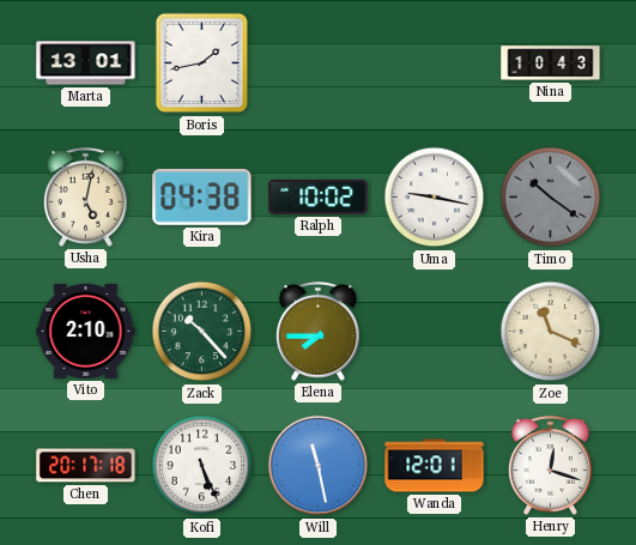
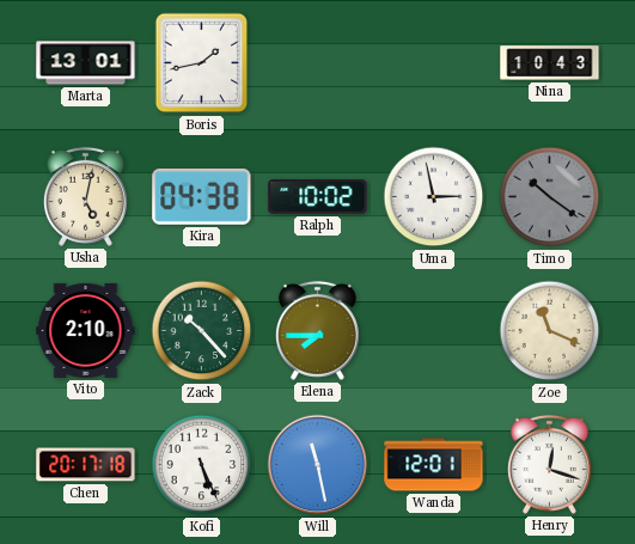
Uma: 9:17 -> 2:58 (434, 197)
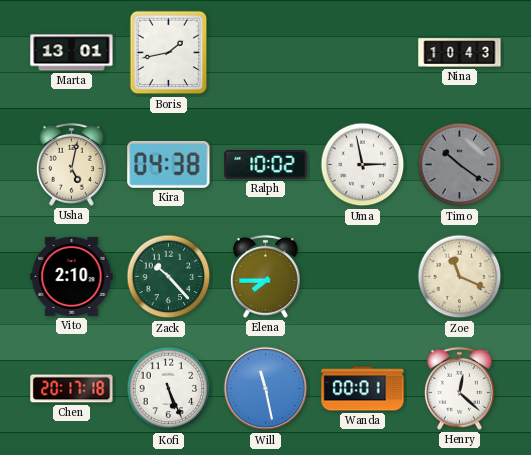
Wanda: 12:01 -> 00:01 (363, 389)
Henry: 12:18 -> 12:22 (459, 388)
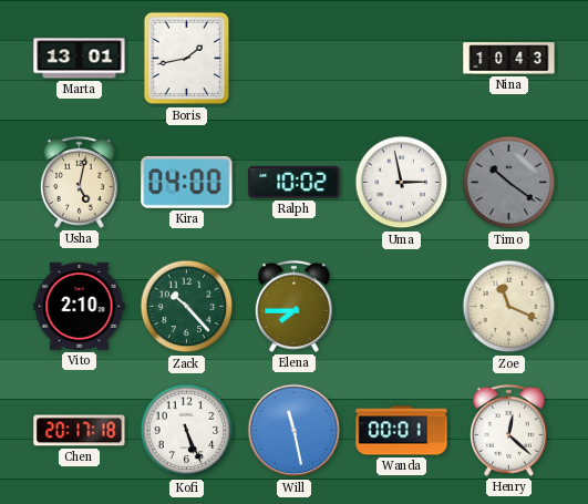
Kira: 04:38 -> 04:00 (187, 182)
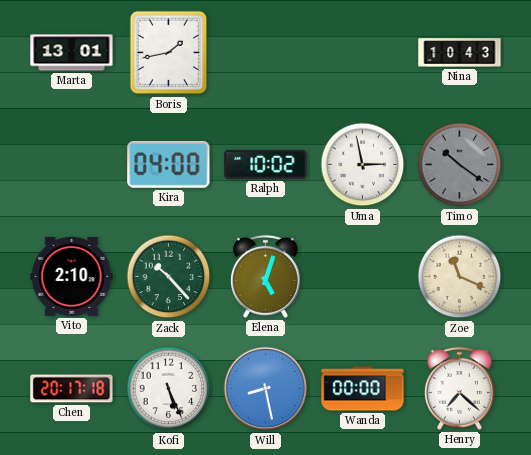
Usha: 5:02 -> none (79, 182)
Elena: 7:45 -> 5:03 (265, 276)
Will: 11:28 -> 8:28 (266, 389)
Wanda: 00:01 -> 00:00 (363, 389)
Henry: 12:22 -> 7:22 (459, 388)
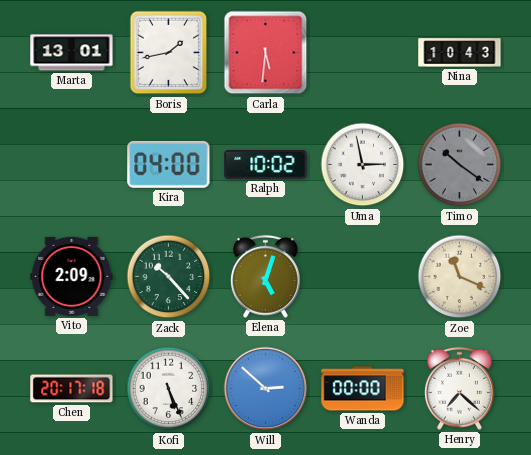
Carla: none -> 5:31 (266, 53)
Vito: 2:10 -> 2:09 (72, 276)
Will: 8:28 -> 2:52 (266, 389)
